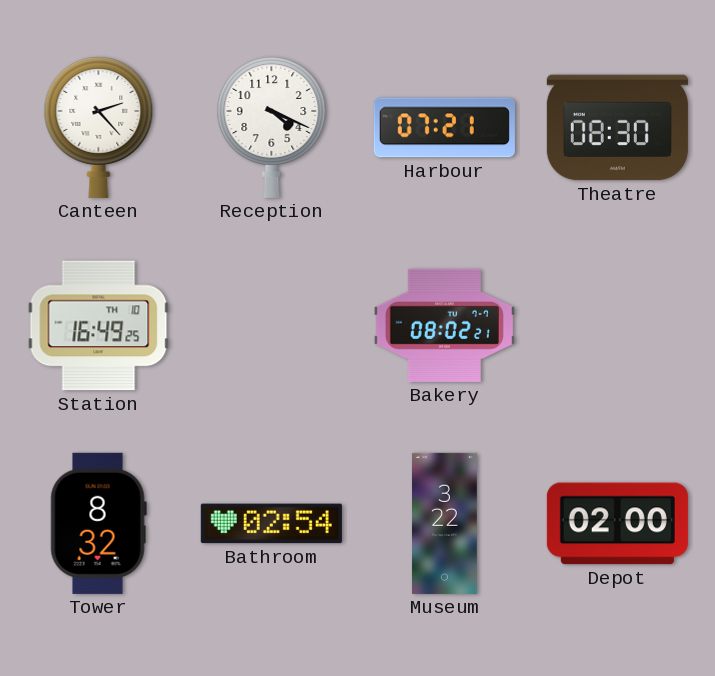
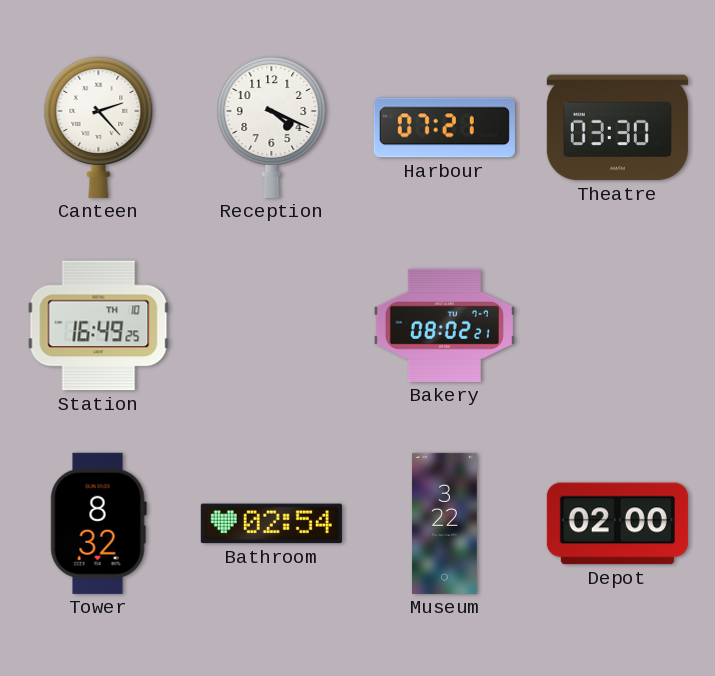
Theatre: 08:30 -> 03:30 (617, 128)
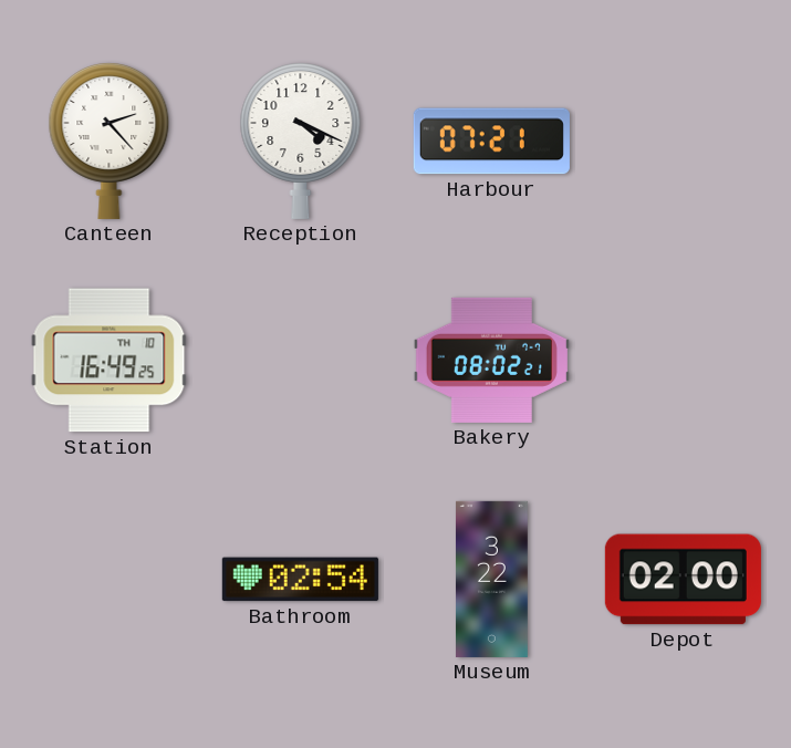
Theatre: 03:30 -> none (617, 128)
Tower: 8:32 -> none (98, 523)
